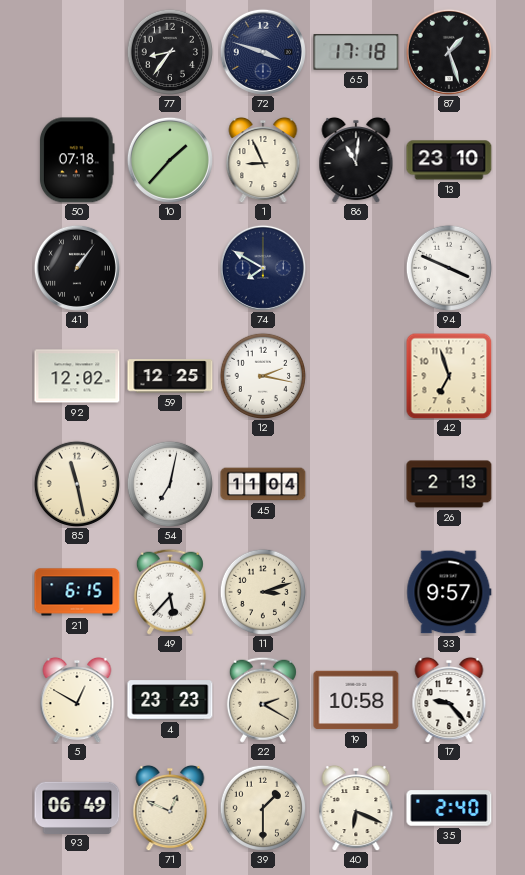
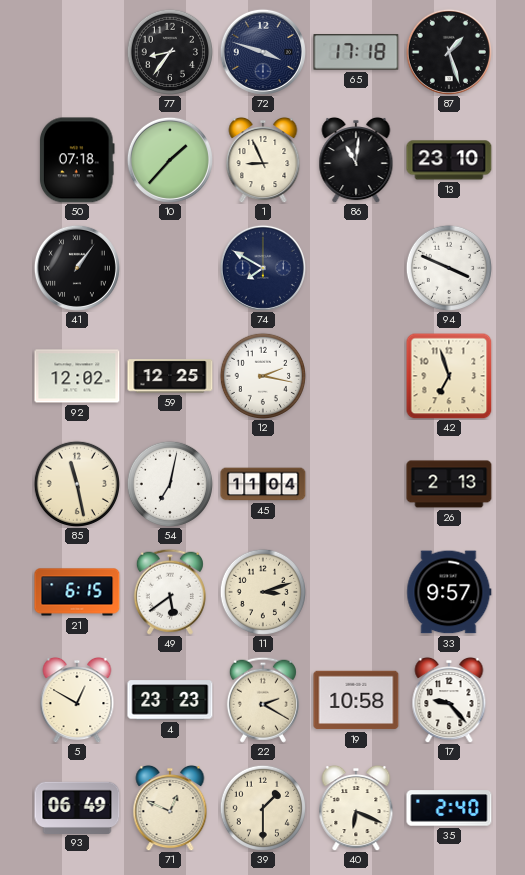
49: 5:37 -> 5:39 (170, 592)
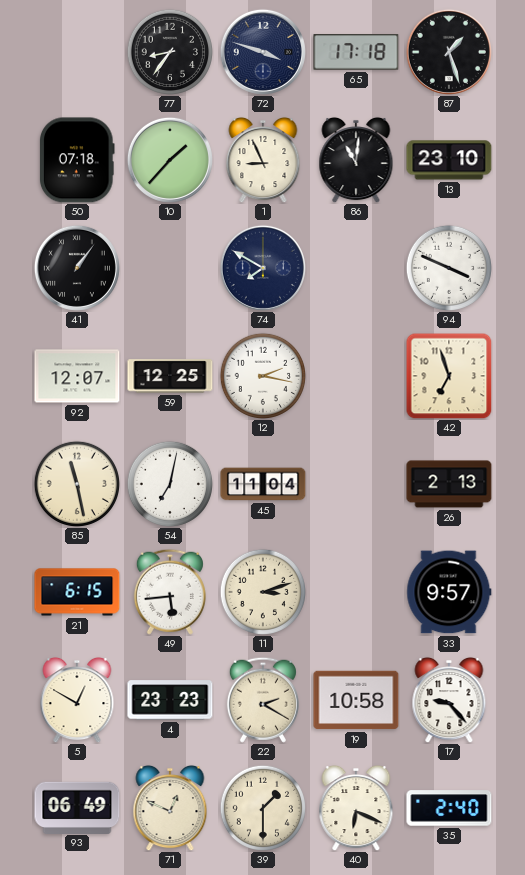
92: 12:02 -> 12:07 (77, 376)
49: 5:39 -> 5:44 (170, 592)
